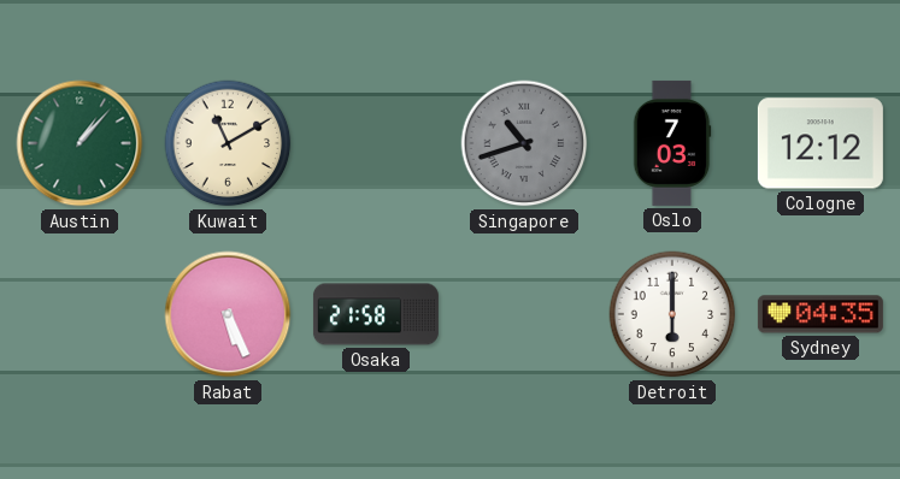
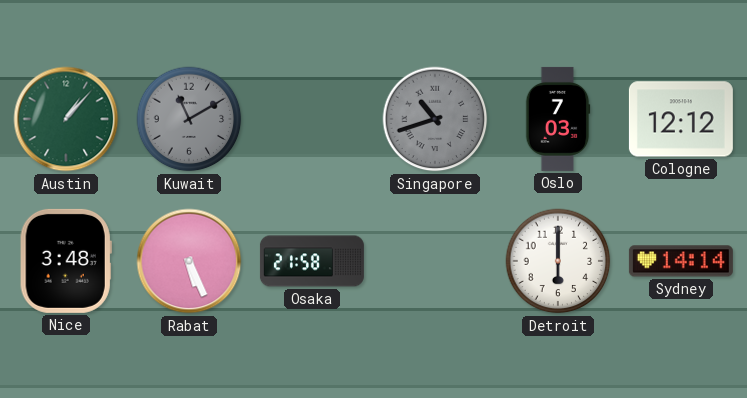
Kuwait dial: cream -> grey (189, 119)
Nice: none -> 3:48 (66, 261)
Sydney: 04:35 -> 14:14 (681, 261)
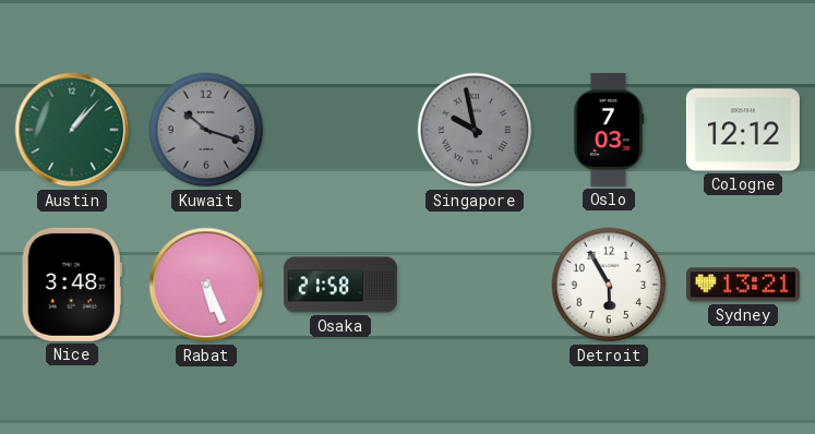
Kuwait: 11:10 -> 10:18 (206, 130)
Singapore: 10:42 -> 9:58 (475, 130)
Detroit: 6:00 -> 5:55 (609, 285)
Sydney: 14:14 -> 13:21 (743, 285)
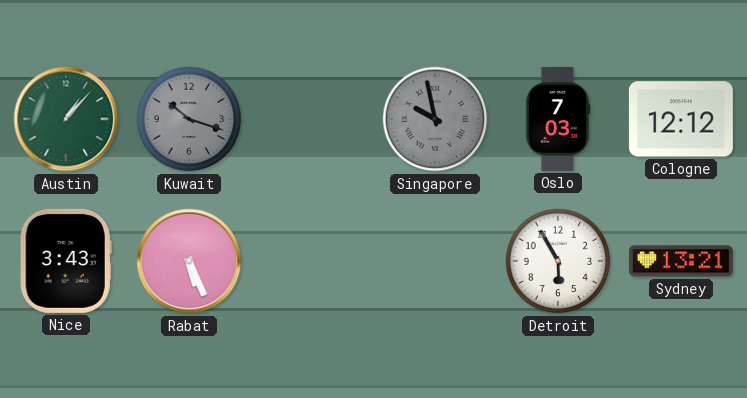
Nice: 3:48 -> 3:43 (66, 261)
Osaka: 21:58 -> none (340, 285)
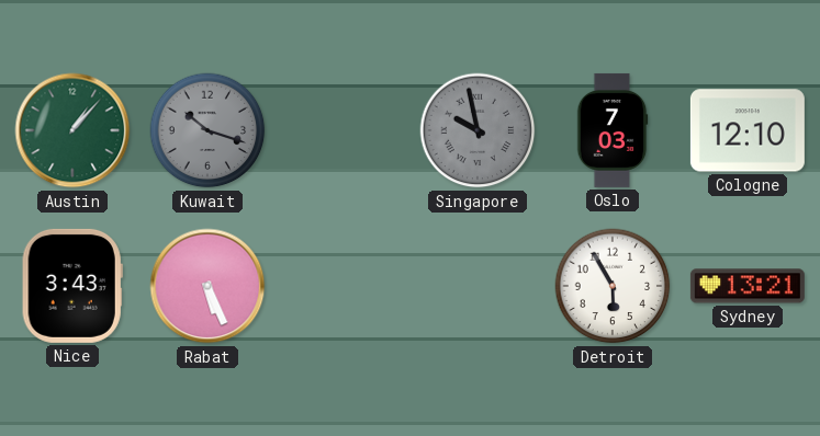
Cologne: 12:12 -> 12:10 (748, 130)
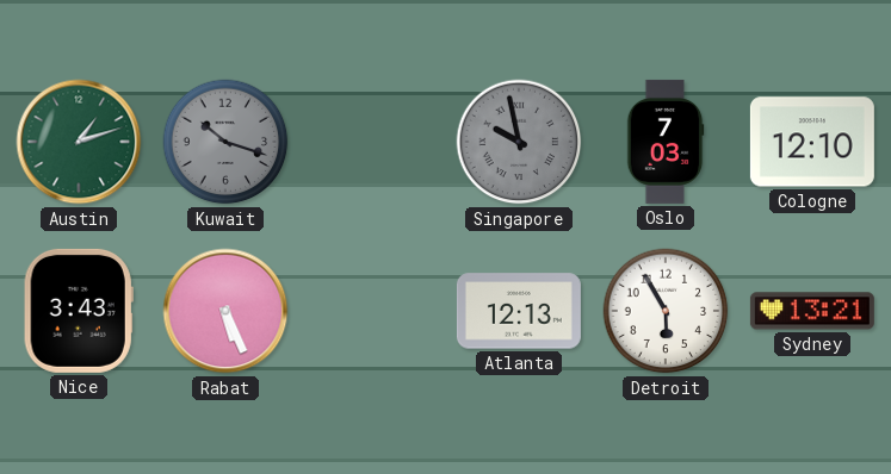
Austin: 1:07 -> 1:12 (79, 142)
Atlanta: none -> 12:13 (519, 311)
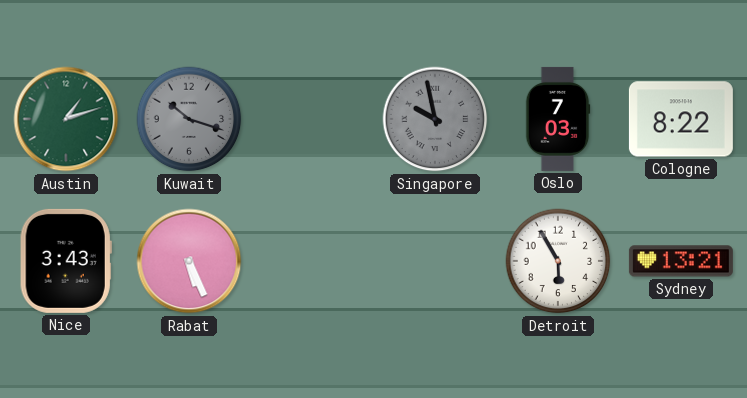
Cologne: 12:10 -> 8:22 (681, 119)
Atlanta: 12:13 -> none (519, 311)
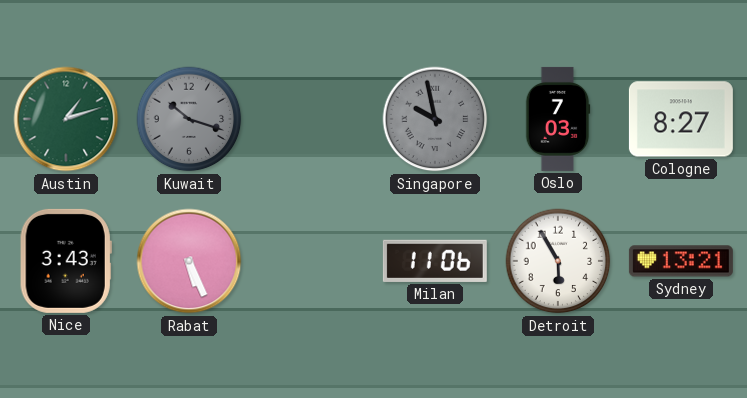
Cologne: 8:22 -> 8:27 (681, 119)
Milan: none -> 11:06 (435, 261)
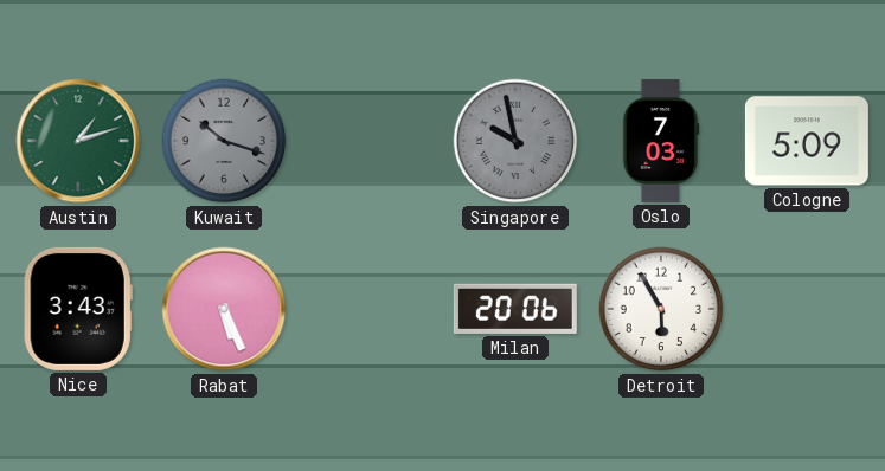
Cologne: 8:27 -> 5:09 (807, 141)
Milan: 11:06 -> 20:06 (515, 309)
Sydney: 13:21 -> none (681, 261)
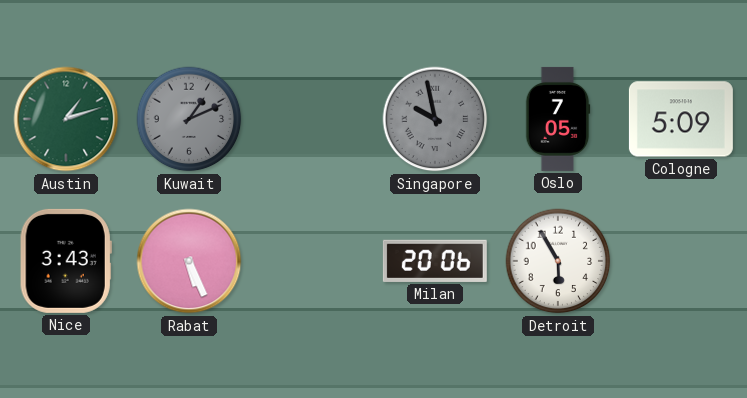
Kuwait: 10:18 -> 1:11 (189, 119)
Oslo: 7:03 -> 7:05 (558, 119)
